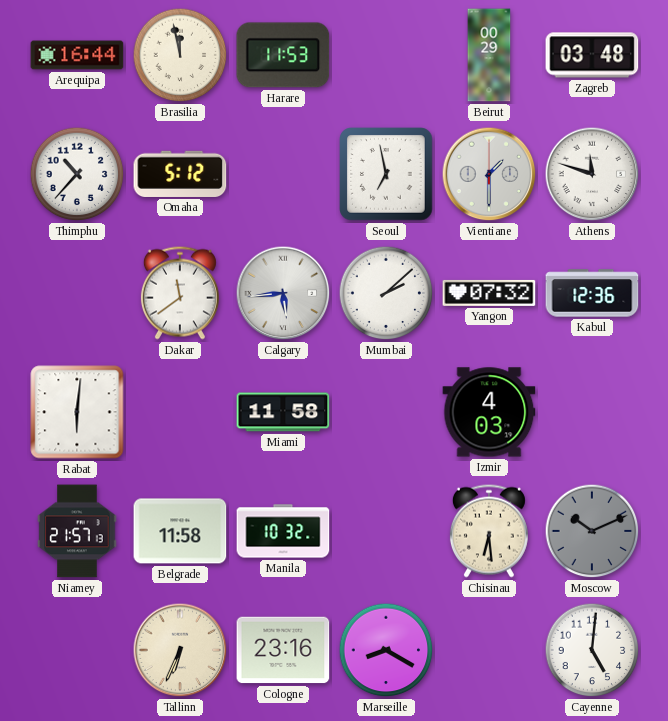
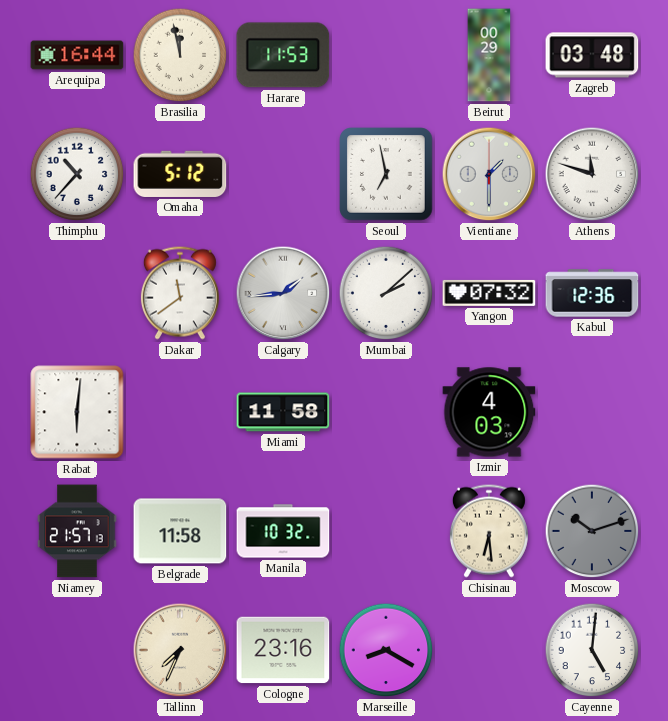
Calgary: 5:44 -> 1:44 (283, 293)
Moscow: 10:11 -> 10:12 (592, 531)
Tallinn: 6:34 -> 7:34 (180, 650)
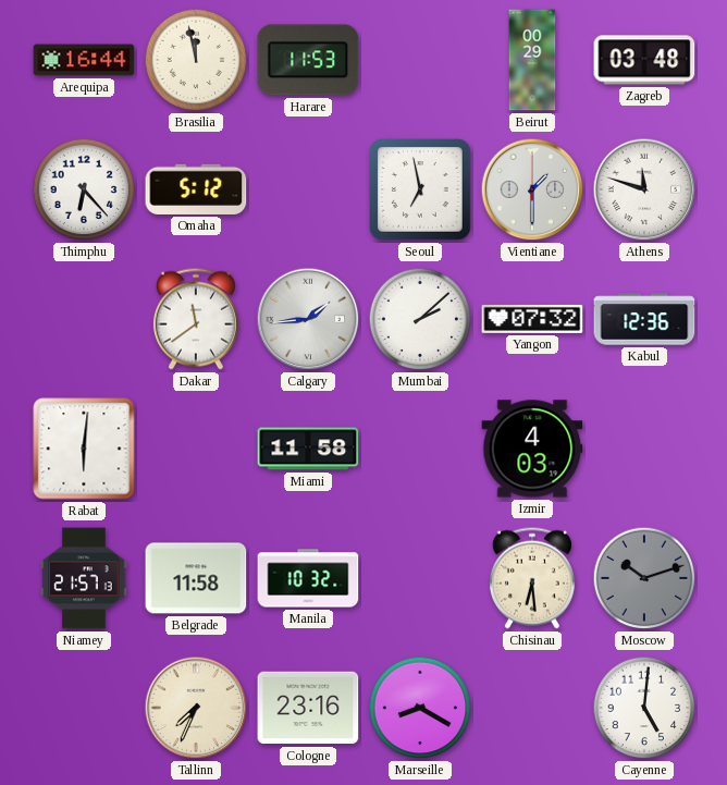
Thimphu: 10:37 -> 6:23 (84, 189)
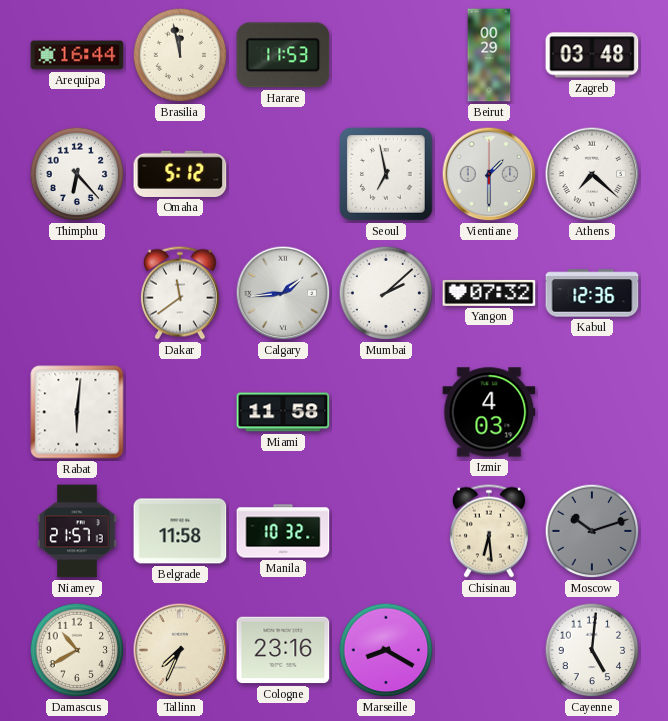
Athens: 11:48 -> 7:22 (592, 174)
Damascus: none -> 10:40 (77, 650)
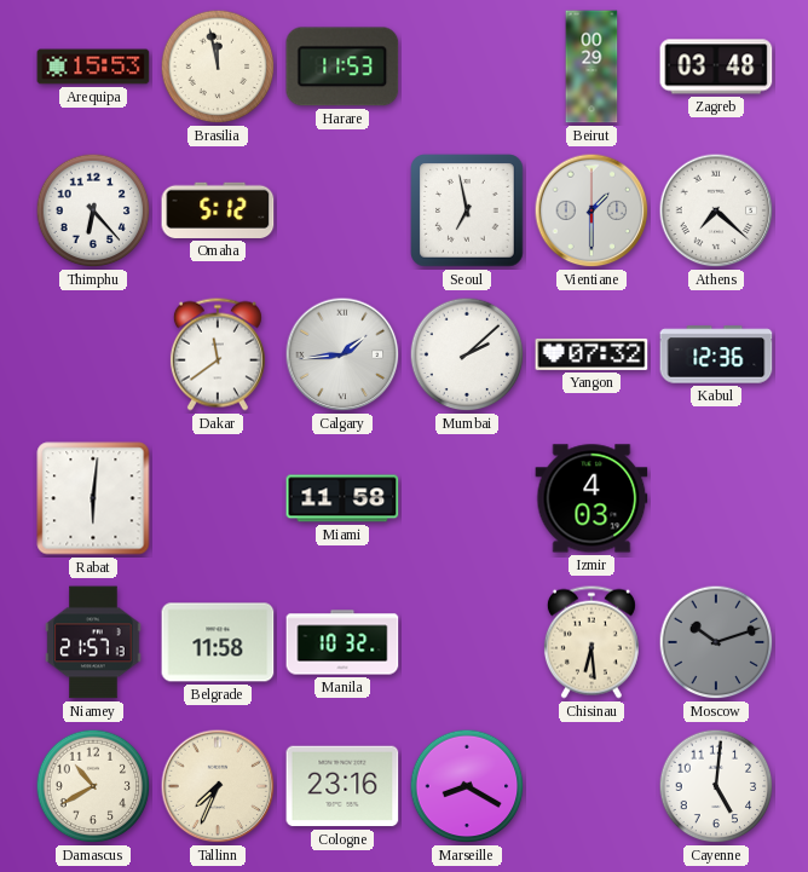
Arequipa: 16:44 -> 15:53 (93, 67)
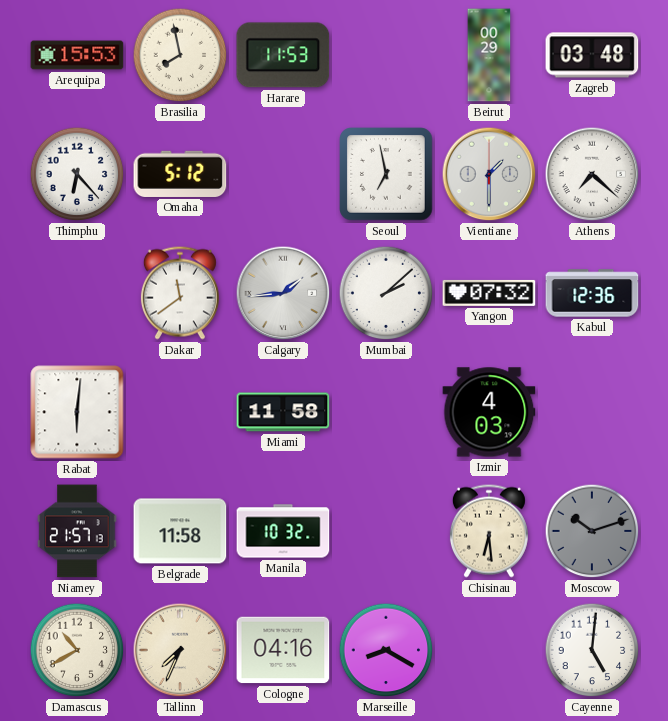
Brasilia: 11:58 -> 7:58 (180, 55)
Cologne: 23:16 -> 04:16 (283, 650)
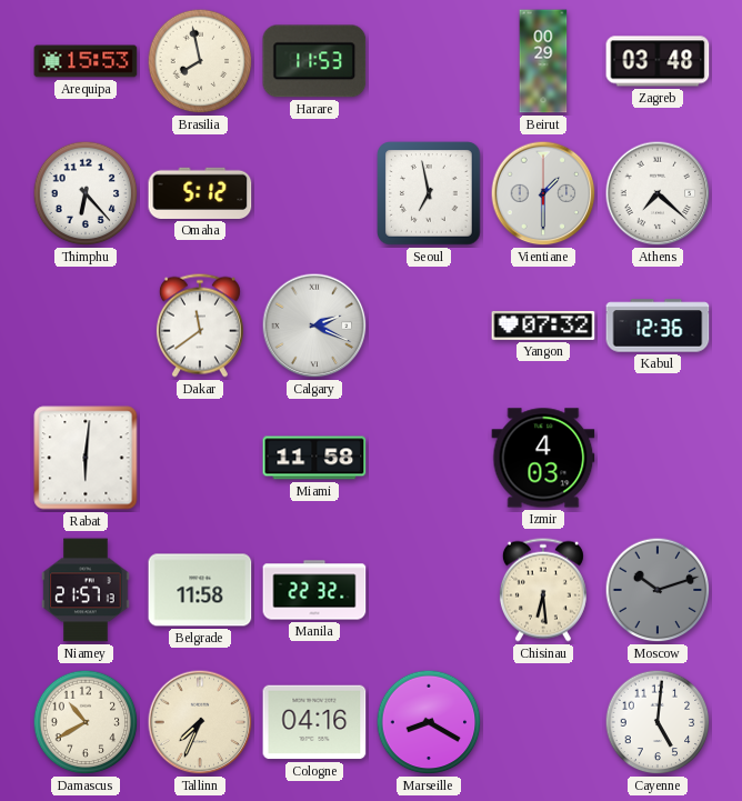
Calgary: 1:44 -> 2:19 (314, 326)
Mumbai: 2:08 -> none (386, 293)
Manila: 10:32 -> 22:32 (314, 590)
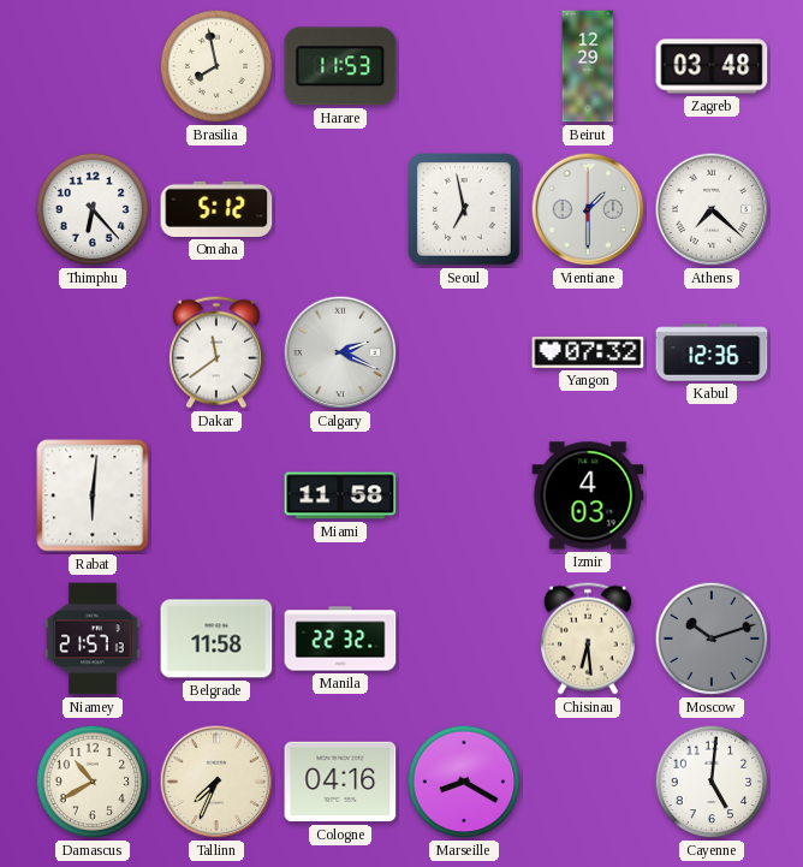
Arequipa: 15:53 -> none (86, 61)
Beirut: 00:29 -> 12:29 (588, 66)
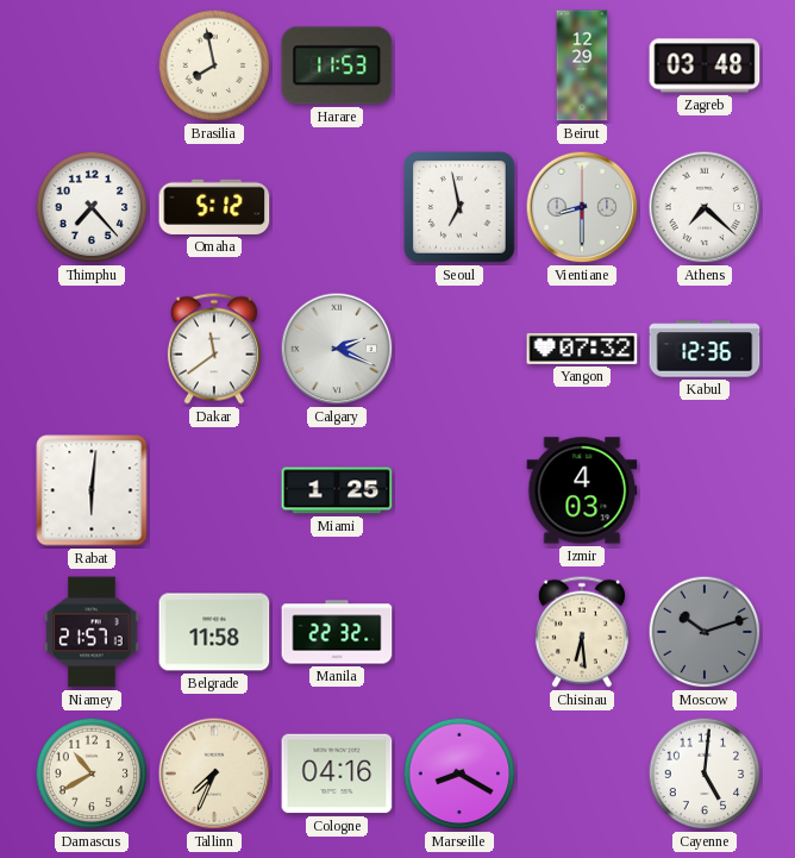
Thimphu: 6:23 -> 7:23 (92, 207)
Vientiane: 1:30 -> 8:30 (582, 207)
Miami: 11:58 -> 1:25 (337, 490)
